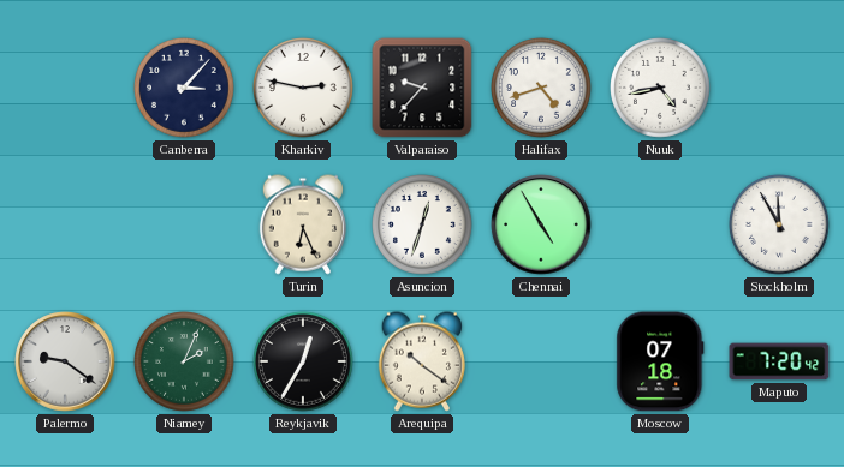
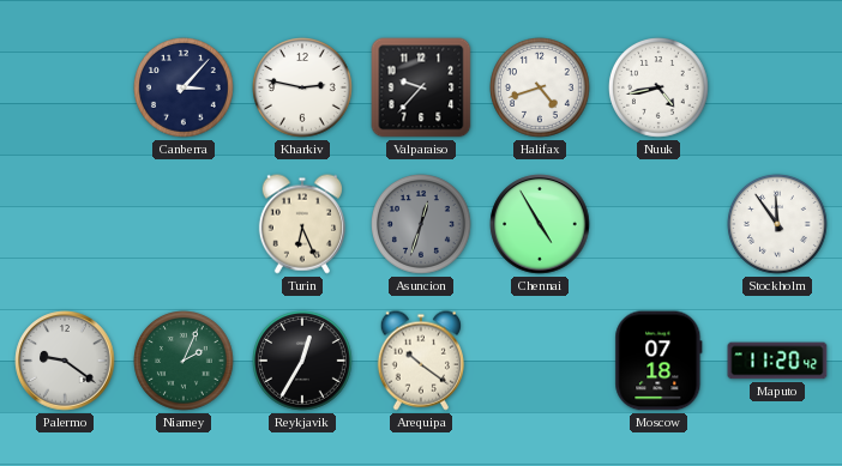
Asuncion dial: white -> grey (422, 225)
Stockholm: 11:55 -> 11:54 (778, 225)
Maputo: 7:20 -> 11:20 (777, 361)
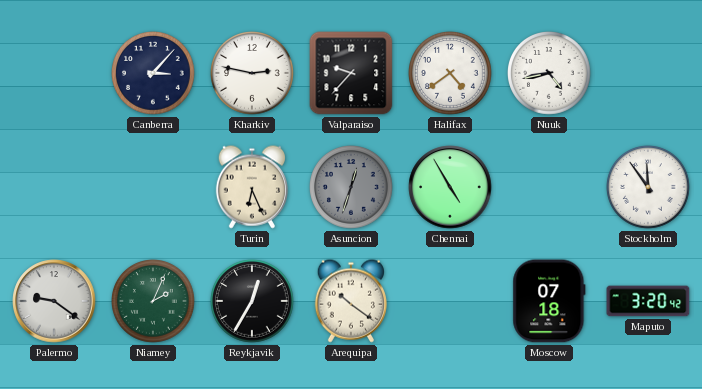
Halifax: 4:42 -> 4:39 (451, 74)
Maputo: 11:20 -> 3:20 (648, 301)
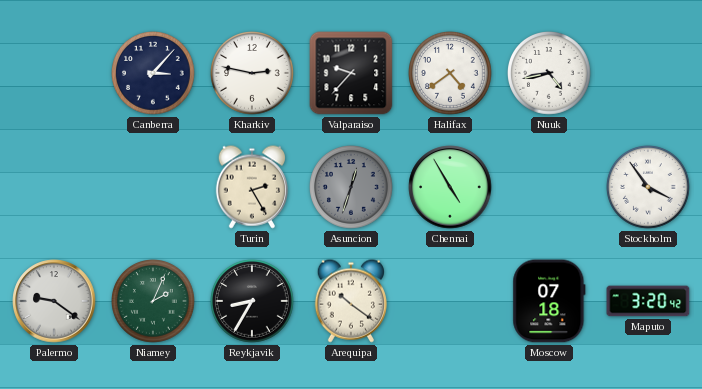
Turin: 6:26 -> 2:25 (252, 187)
Stockholm: 11:54 -> 3:54 (649, 188)
Reykjavik: 12:35 -> 8:35 (253, 302)
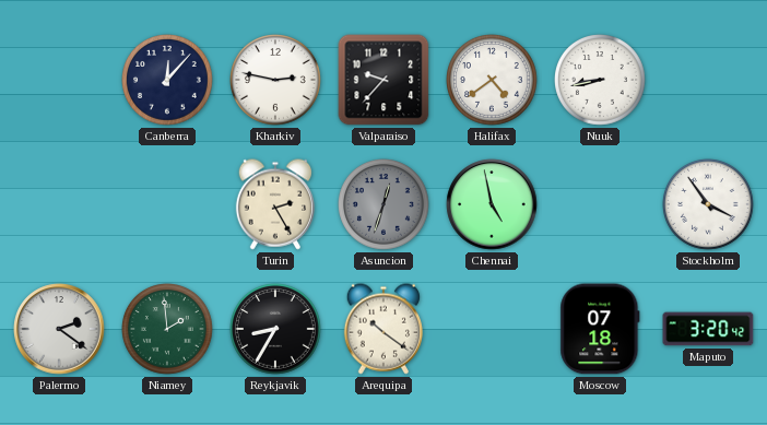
Canberra: 3:07 -> 12:07 (168, 81)
Nuuk: 4:43 -> 8:43 (601, 81)
Chennai: 4:55 -> 4:58 (492, 204)
Palermo: 9:21 -> 2:21 (59, 329)
Niamey: 2:04 -> 1:59 (168, 330)
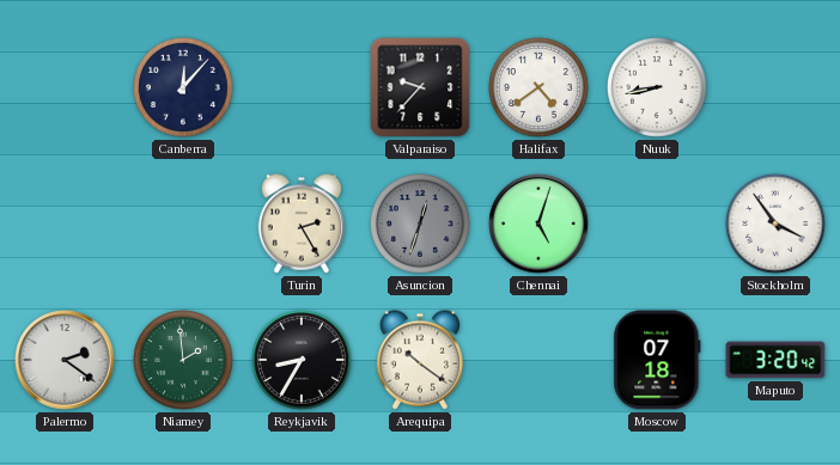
Kharkiv: 2:47 -> none (276, 81)
Chennai: 4:58 -> 5:03 (538, 224)
